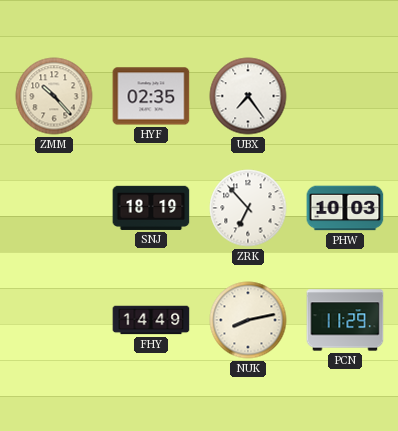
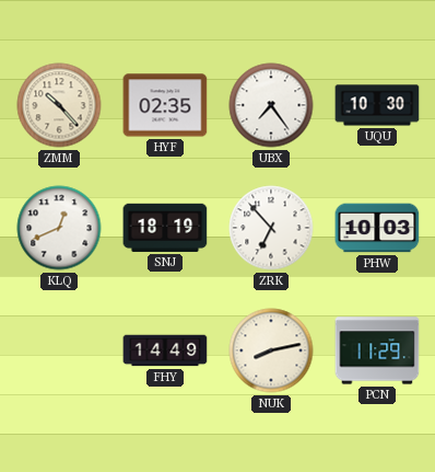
UQU: none -> 10:30 (377, 105)
KLQ: none -> 12:41 (59, 228)
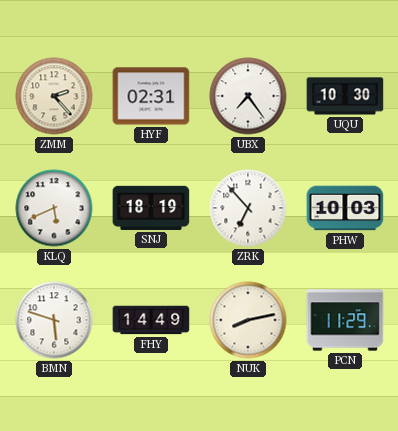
ZMM: 10:23 -> 2:23 (54, 96)
HYF: 02:35 -> 02:31 (151, 96)
KLQ: 12:41 -> 5:41 (54, 208)
BMN: none -> 5:48 (54, 320)
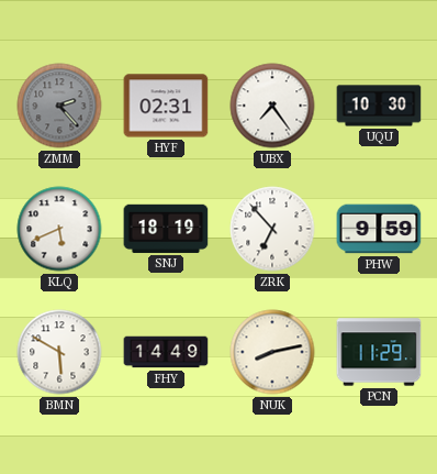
ZMM dial: cream -> grey (59, 106)
PHW: 10:03 -> 9:59 (379, 229)
BMN: 5:48 -> 5:50 (59, 352)
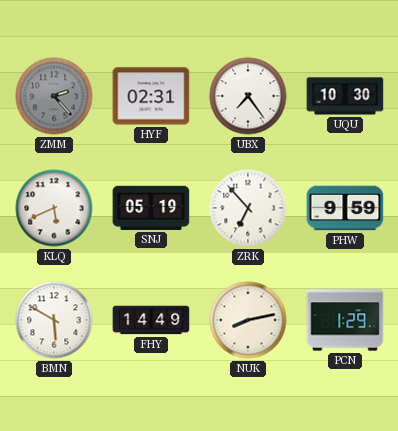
SNJ: 18:19 -> 05:19 (151, 208)
PCN: 11:29 -> 1:29 (345, 320)
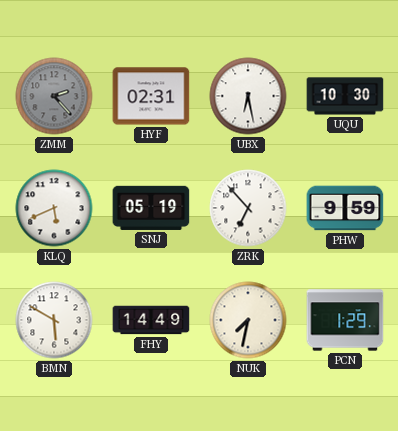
UBX: 7:24 -> 6:28 (248, 96)
NUK: 8:13 -> 7:32 (248, 320)
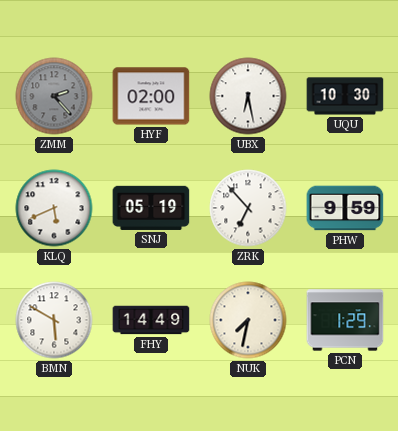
HYF: 02:31 -> 02:00 (151, 96)
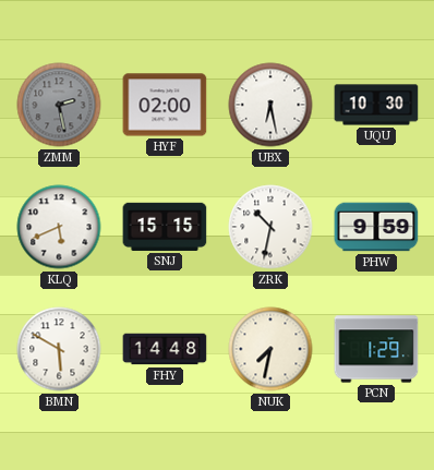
ZMM: 2:23 -> 2:28 (59, 105)
SNJ: 05:19 -> 15:15 (165, 227)
ZRK: 6:53 -> 10:32 (270, 227)
FHY: 14:49 -> 14:48 (165, 349)
